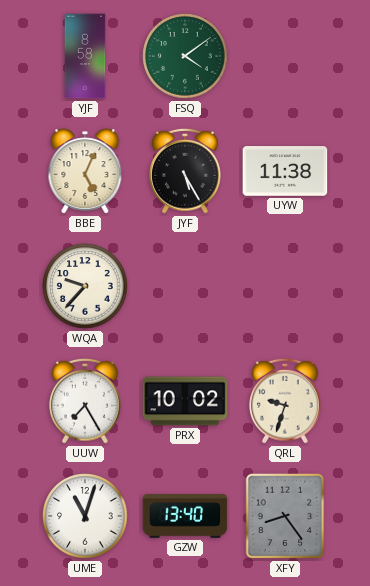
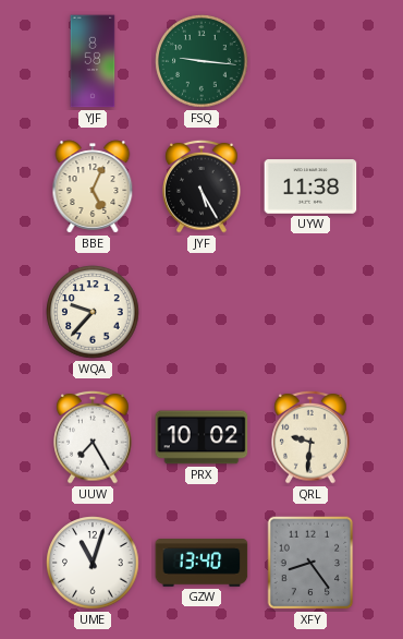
FSQ: 4:09 -> 9:16 (201, 61)
QRL: 9:33 -> 9:31 (310, 437)
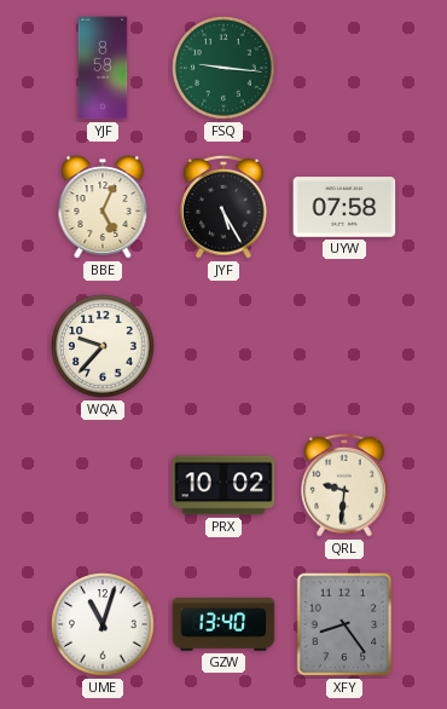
UYW: 11:38 -> 07:58 (344, 207)
UUW: 7:25 -> none (93, 437)
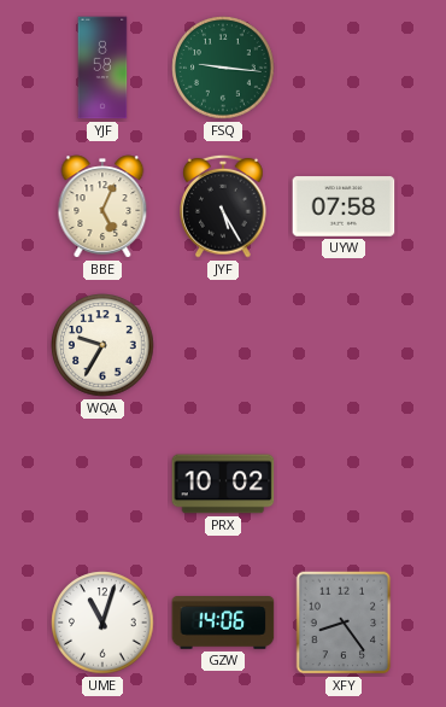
WQA: 9:37 -> 9:35 (102, 345)
QRL: 9:31 -> none (344, 485)
GZW: 13:40 -> 14:06 (223, 624)
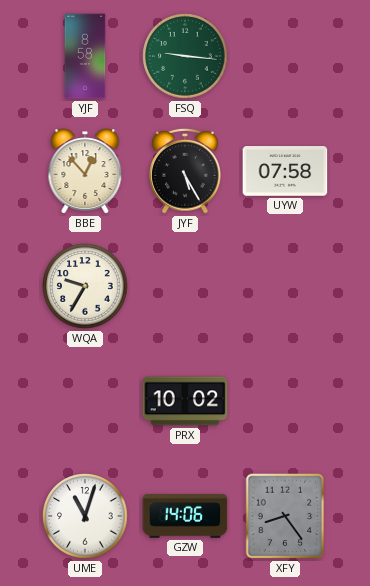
BBE: 5:04 -> 12:53 (85, 171)
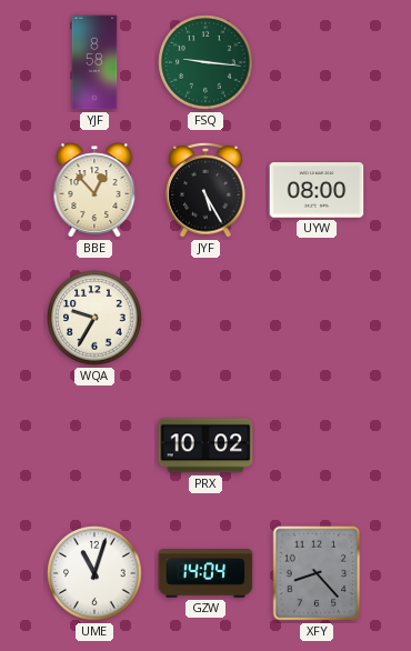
UYW: 07:58 -> 08:00 (317, 190)
GZW: 14:06 -> 14:04 (205, 574)
XFY: 8:24 -> 8:23 (317, 573)
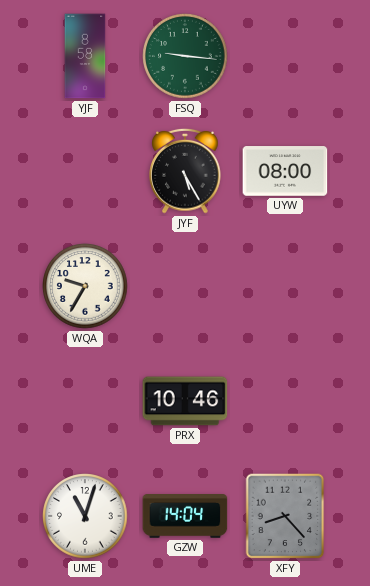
BBE: 12:53 -> none (94, 190)
PRX: 10:02 -> 10:46 (185, 401)
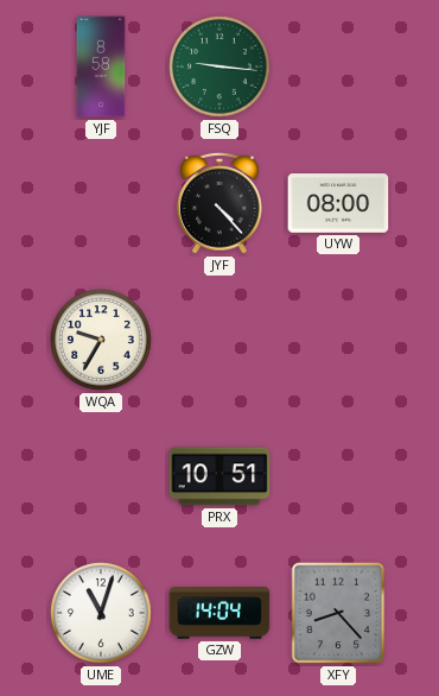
JYF: 5:25 -> 4:23 (220, 203)
PRX: 10:46 -> 10:51 (220, 476)
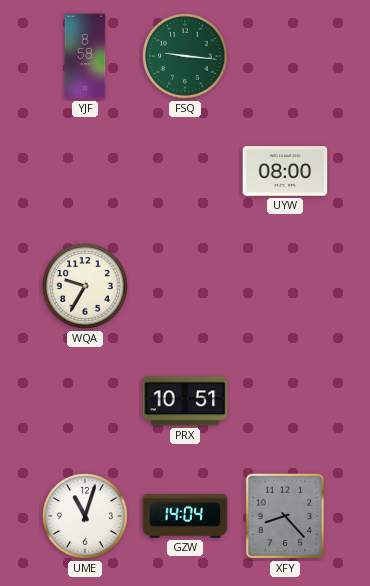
JYF: 4:23 -> none (220, 203)
